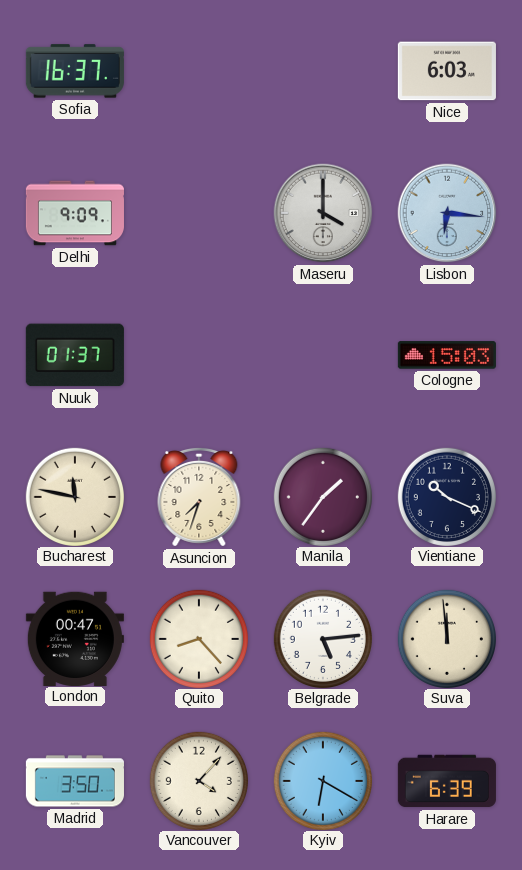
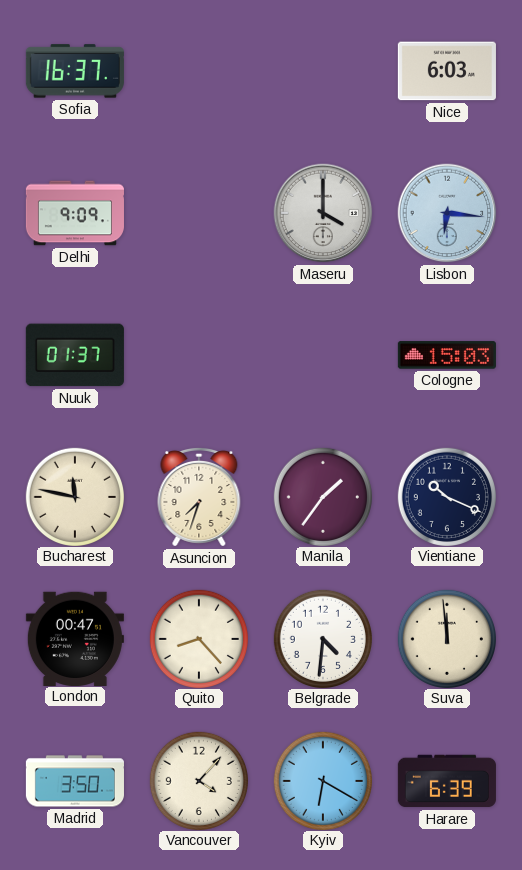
Belgrade: 5:14 -> 4:31 (322, 638)
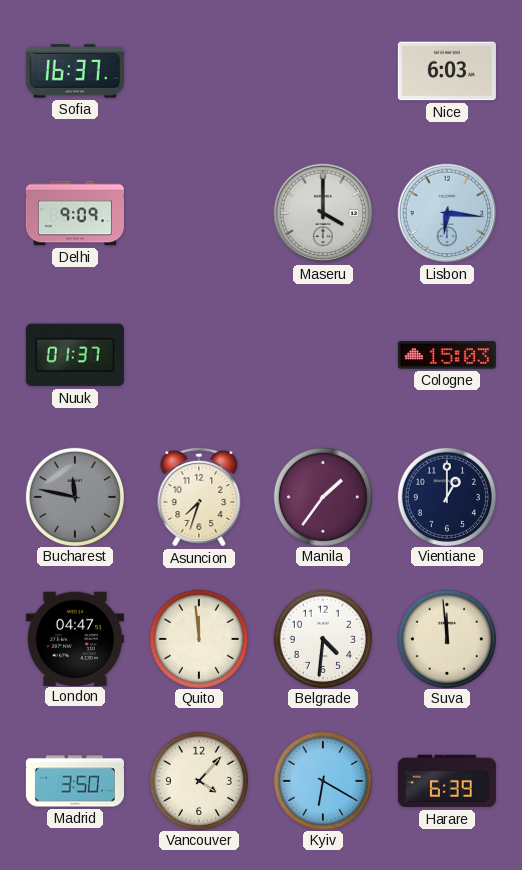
Bucharest dial: cream -> grey (74, 496)
Vientiane: 10:19 -> 1:00 (446, 496)
London: 00:47 -> 04:47 (75, 638)
Quito: 8:23 -> 11:59 (198, 638)
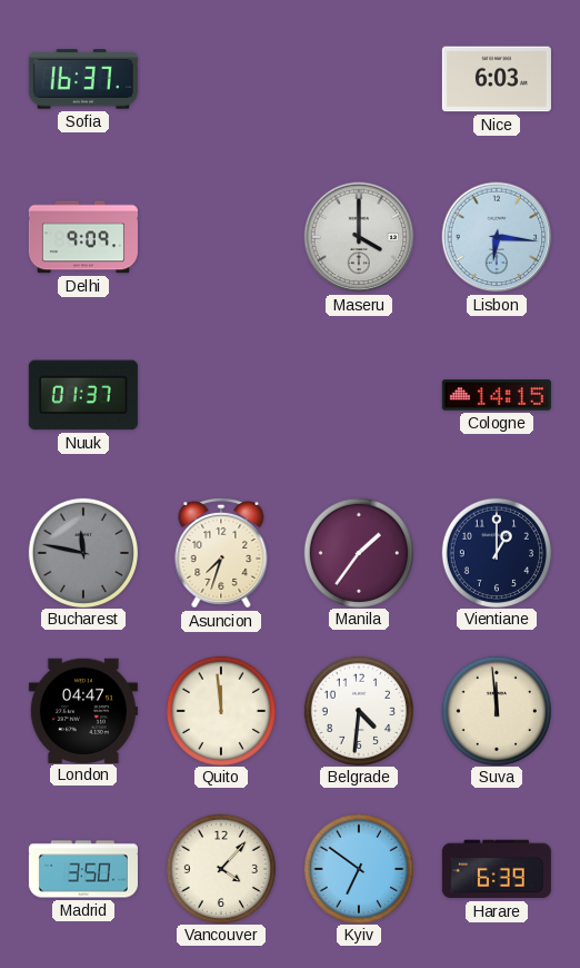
Cologne: 15:03 -> 14:15 (497, 395)
Kyiv: 6:20 -> 6:51 (358, 868)
